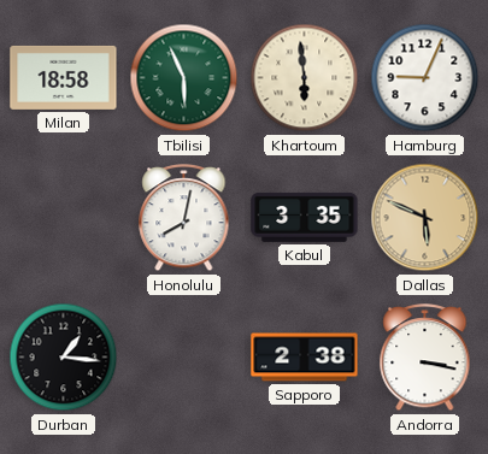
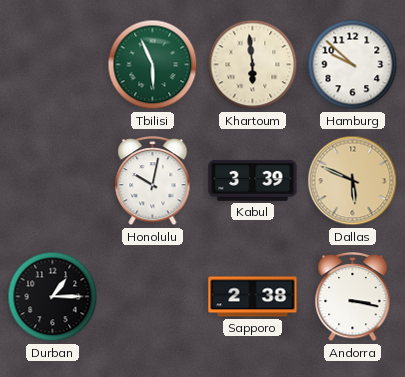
Milan: 18:58 -> none (64, 77)
Hamburg: 9:04 -> 9:52 (353, 65)
Honolulu: 8:02 -> 10:02 (153, 182)
Kabul: 3:35 -> 3:39 (253, 180)
Durban: 1:16 -> 1:15 (53, 297)
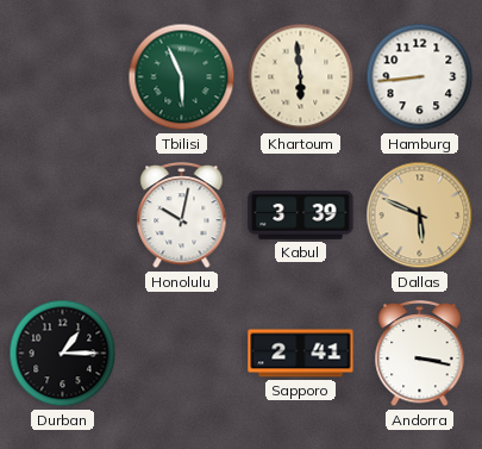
Hamburg: 9:52 -> 8:44 (420, 77)
Sapporo: 2:38 -> 2:41 (301, 354)
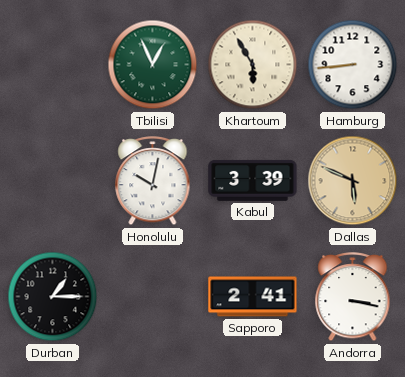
Tbilisi: 5:56 -> 12:56 (153, 65)
Khartoum: 5:59 -> 5:55 (253, 65)
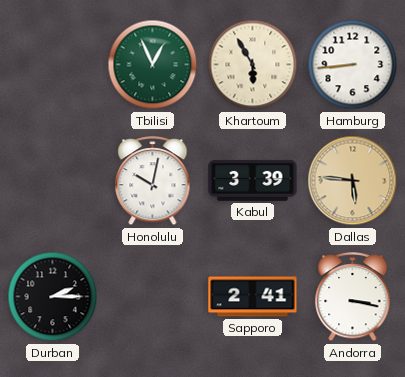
Dallas: 5:49 -> 5:46 (353, 181)
Durban: 1:15 -> 2:15 (53, 297)
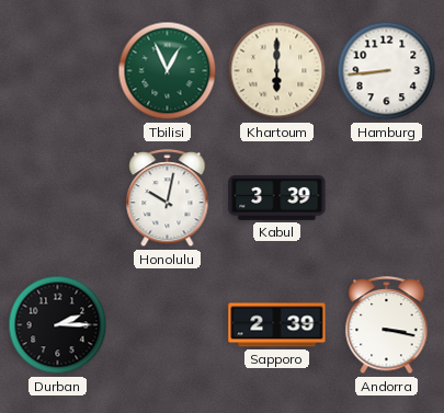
Khartoum: 5:55 -> 6:00 (277, 71)
Dallas: 5:46 -> none (353, 181)
Sapporo: 2:41 -> 2:39 (277, 325)
